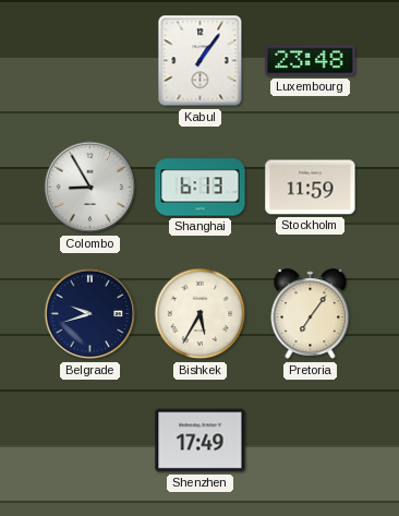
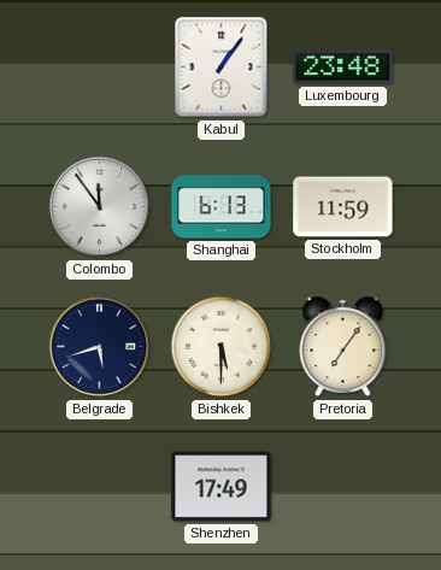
Colombo: 8:55 -> 11:54 (100, 207)
Belgrade: 9:42 -> 5:42 (100, 347)
Bishkek: 5:35 -> 5:30 (222, 347)
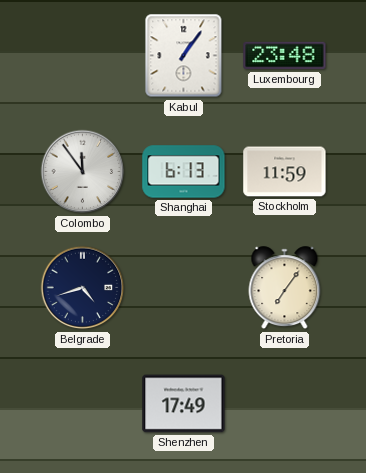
Belgrade: 5:42 -> 4:42 (83, 288)
Bishkek: 5:30 -> none (222, 347)
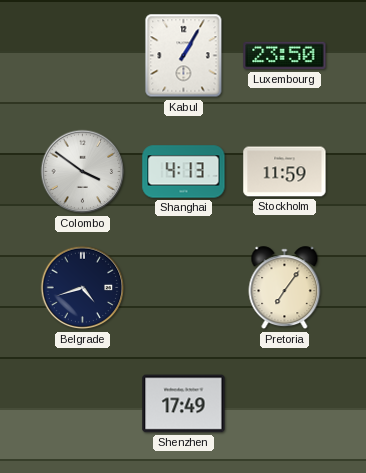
Kabul: 1:06 -> 1:05 (184, 56)
Luxembourg: 23:48 -> 23:50 (285, 56)
Colombo: 11:54 -> 3:51 (83, 172)
Shanghai: 6:13 -> 4:13 (184, 172)
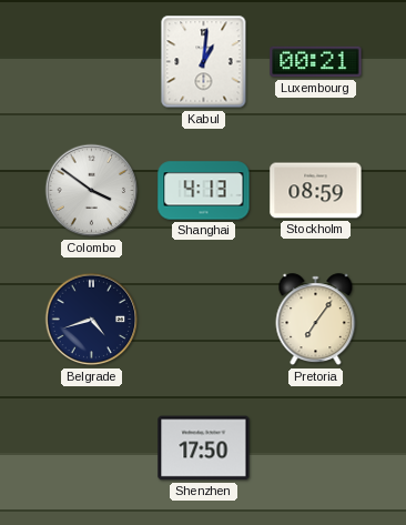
Kabul: 1:05 -> 1:01 (204, 62)
Luxembourg: 23:50 -> 00:21 (316, 62)
Stockholm: 11:59 -> 08:59 (316, 191)
Shenzhen: 17:49 -> 17:50 (204, 448)
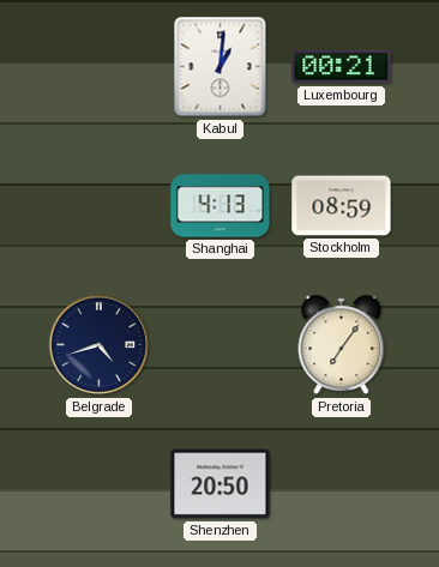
Colombo: 3:51 -> none (92, 191)
Shenzhen: 17:50 -> 20:50 (221, 484)
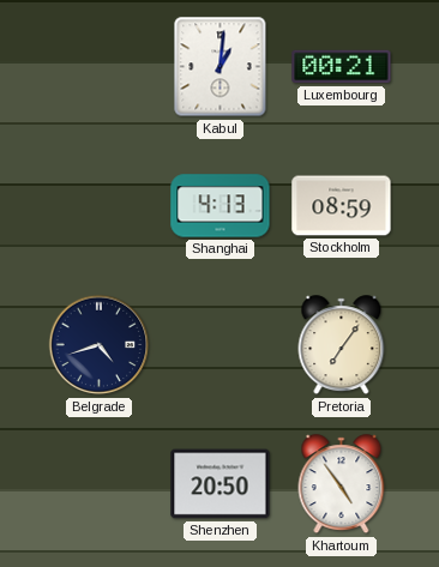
Khartoum: none -> 4:54 (342, 484)
